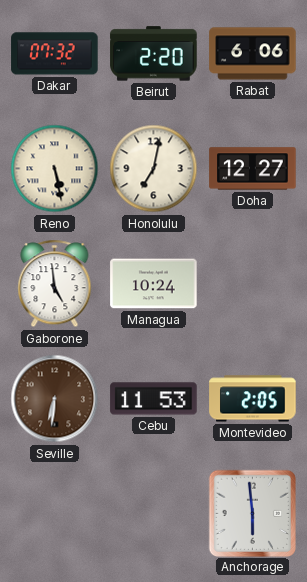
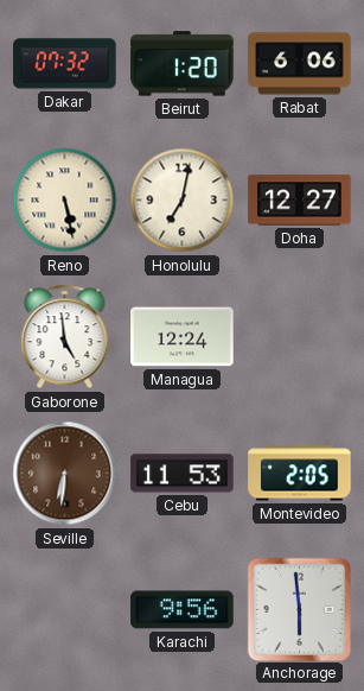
Beirut: 2:20 -> 1:20 (183, 64)
Managua: 10:24 -> 12:24 (183, 337)
Karachi: none -> 9:56 (183, 610)
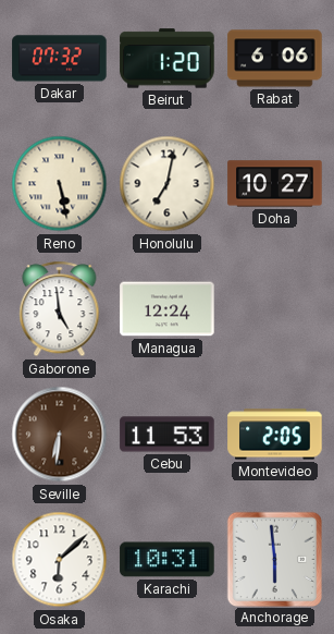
Doha: 12:27 -> 10:27 (275, 184)
Osaka: none -> 6:08 (60, 560)
Karachi: 9:56 -> 10:31 (168, 560)
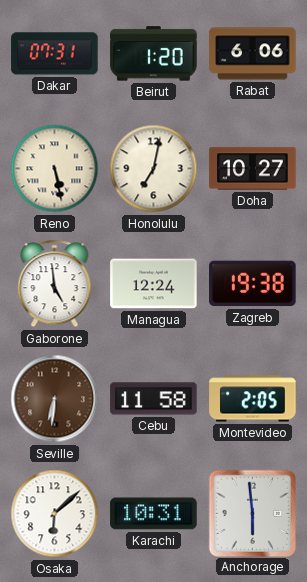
Dakar: 07:32 -> 07:31 (55, 54)
Zagreb: none -> 19:38 (253, 284)
Cebu: 11:53 -> 11:58 (154, 399)
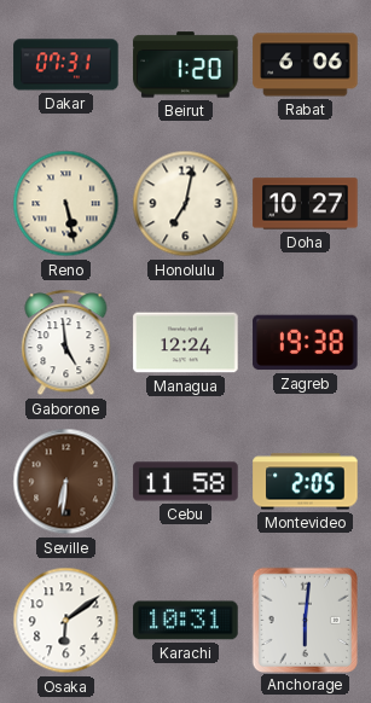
Osaka: 6:08 -> 6:09 (66, 621)
Anchorage: 5:59 -> 6:01 (305, 620)
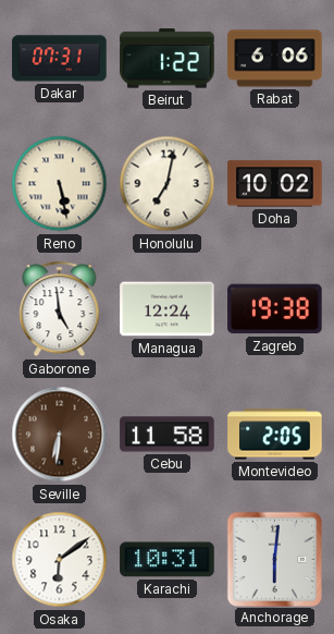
Beirut: 1:20 -> 1:22 (168, 59)
Doha: 10:27 -> 10:02 (275, 184)
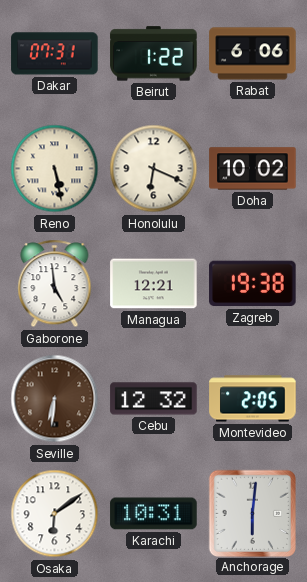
Honolulu: 7:02 -> 6:19 (154, 169)
Managua: 12:24 -> 12:21 (154, 284)
Cebu: 11:58 -> 12:32 (154, 399)
